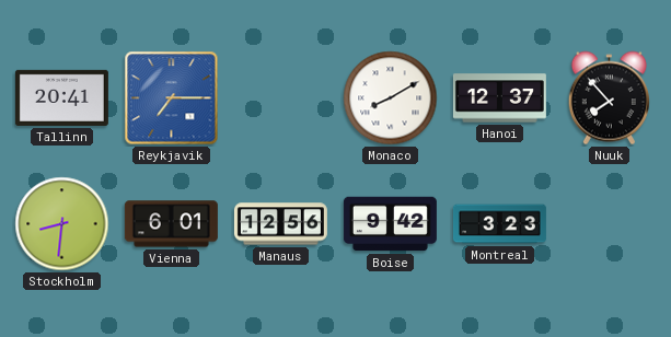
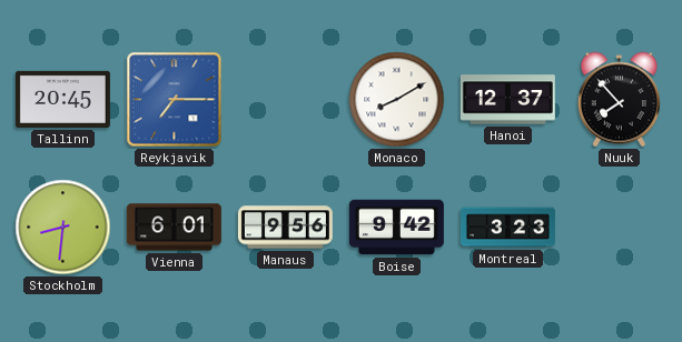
Tallinn: 20:41 -> 20:45 (62, 99)
Manaus: 12:56 -> 9:56 (285, 228)
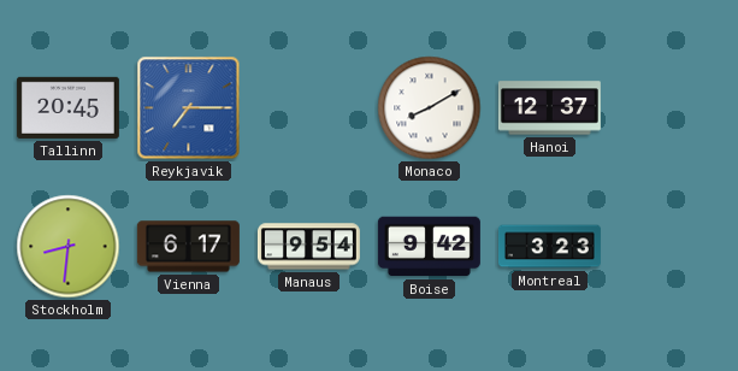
Nuuk: 7:53 -> none (619, 100)
Vienna: 6:01 -> 6:17 (188, 247)
Manaus: 9:56 -> 9:54 (308, 247)
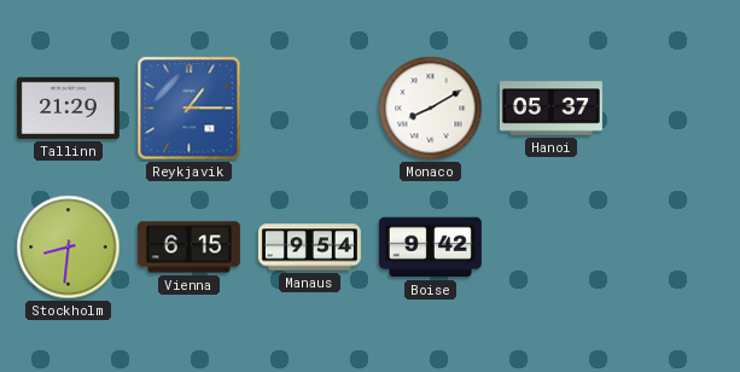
Tallinn: 20:45 -> 21:29 (68, 107)
Reykjavik: 7:15 -> 1:15 (190, 109)
Hanoi: 12:37 -> 05:37 (550, 109)
Vienna: 6:17 -> 6:15 (188, 248)
Montreal: 3:23 -> none (549, 247)
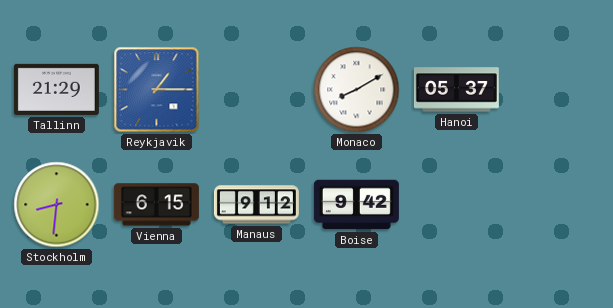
Manaus: 9:54 -> 9:12 (256, 205)
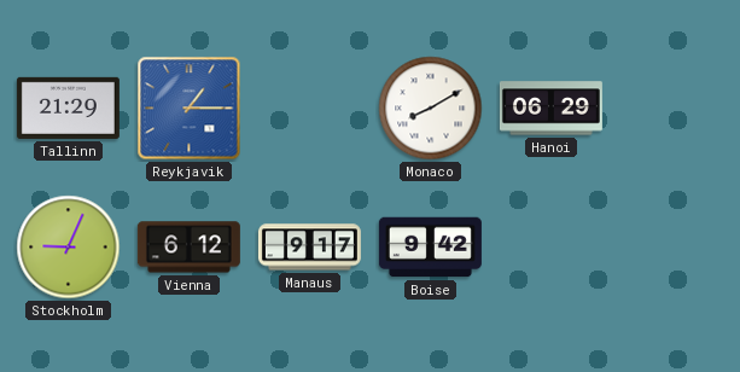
Hanoi: 05:37 -> 06:29 (550, 109)
Stockholm: 8:31 -> 9:04 (69, 248)
Vienna: 6:15 -> 6:12 (188, 248)
Manaus: 9:12 -> 9:17 (309, 248)
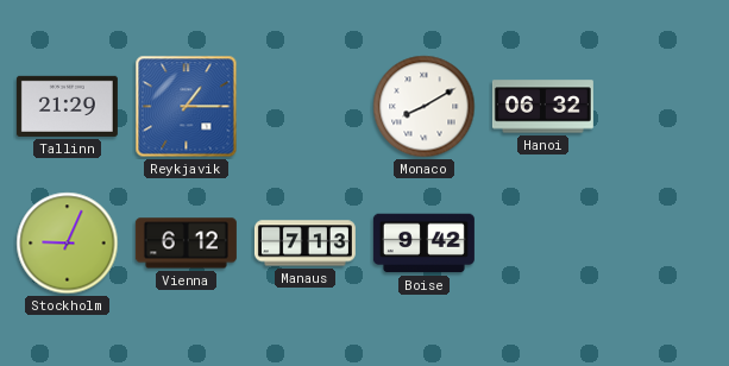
Hanoi: 06:29 -> 06:32 (542, 107)
Manaus: 9:17 -> 7:13 (304, 244)
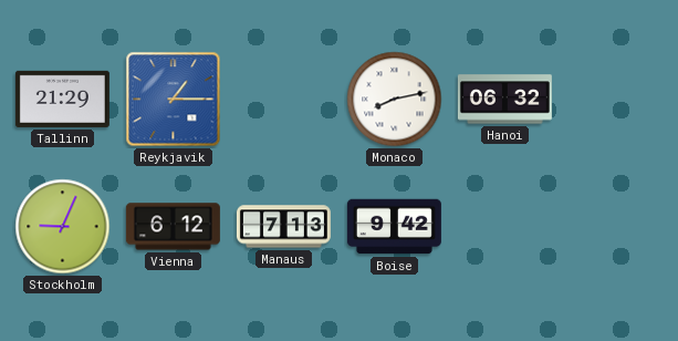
Monaco: 8:10 -> 8:13 (395, 100)
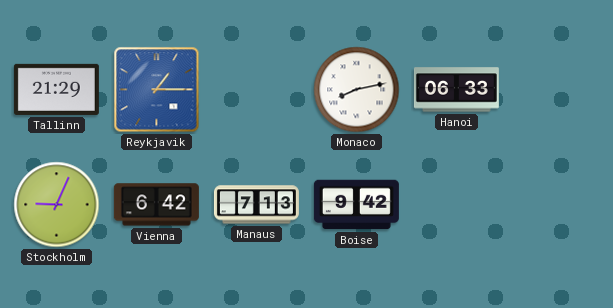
Hanoi: 06:32 -> 06:33 (456, 90)
Vienna: 6:12 -> 6:42 (156, 205)
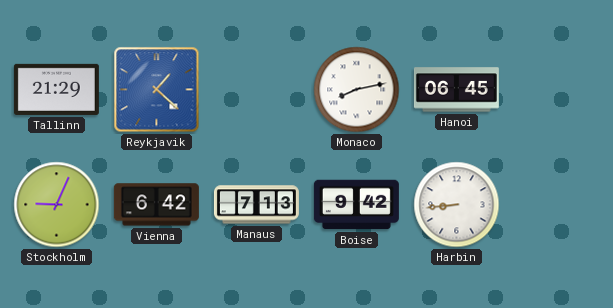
Reykjavik: 1:15 -> 1:22 (157, 90)
Hanoi: 06:33 -> 06:45 (456, 90)
Harbin: none -> 8:44 (457, 205)
